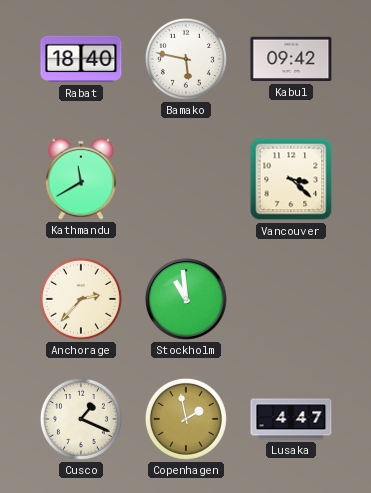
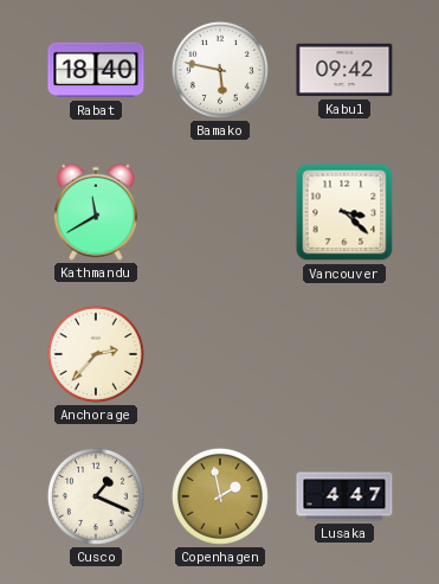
Stockholm: 10:59 -> none (186, 299)
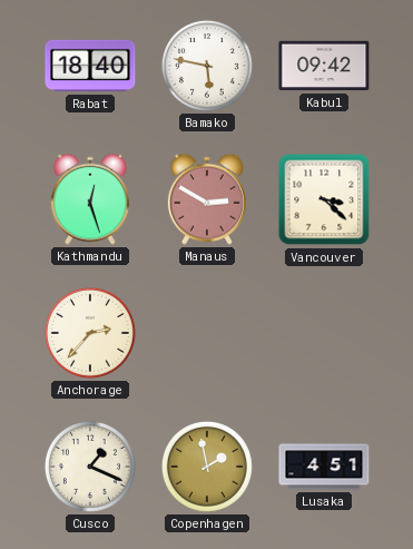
Kathmandu: 11:40 -> 12:27 (90, 199)
Manaus: none -> 2:50 (207, 199)
Lusaka: 4:47 -> 4:51 (324, 467)
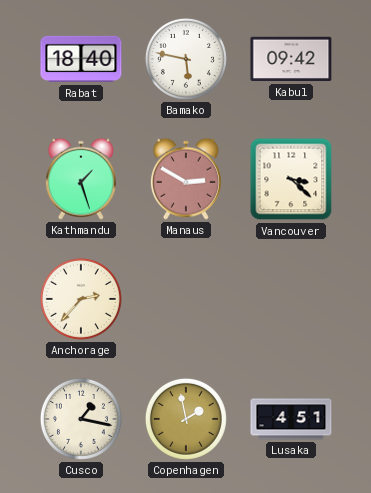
Kathmandu: 12:27 -> 1:27 (81, 179)
Cusco: 1:19 -> 1:17 (81, 419)
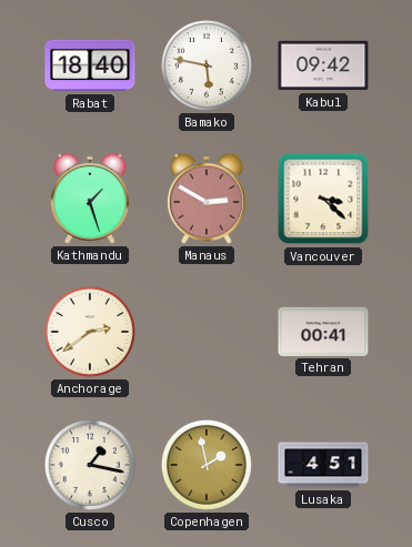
Anchorage: 2:37 -> 2:39 (90, 332)
Tehran: none -> 00:41 (323, 332)
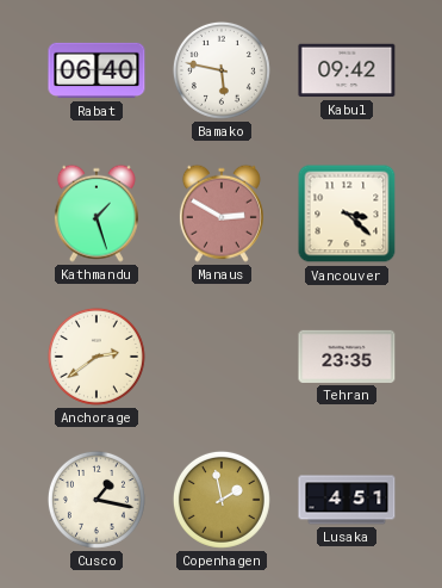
Rabat: 18:40 -> 06:40 (97, 70)
Tehran: 00:41 -> 23:35 (347, 357)
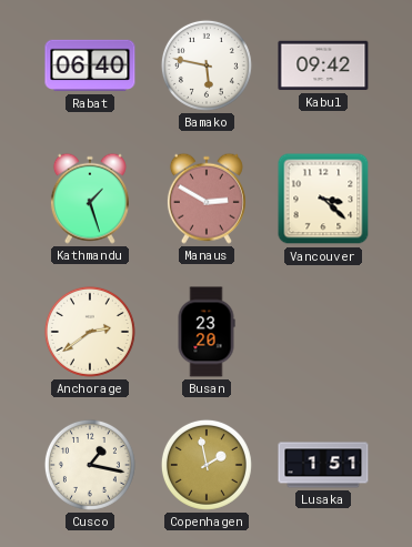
Busan: none -> 23:20 (207, 332)
Tehran: 23:35 -> none (347, 357)
Lusaka: 4:51 -> 1:51 (323, 465)
